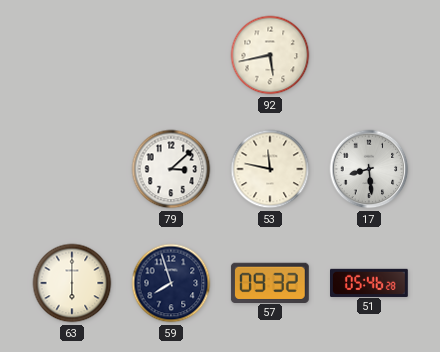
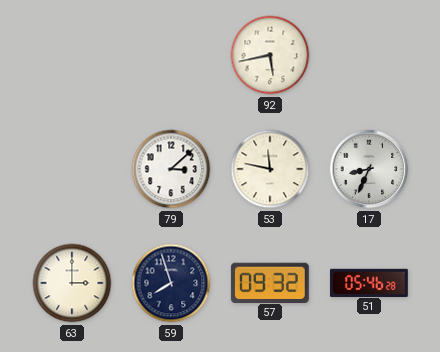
17: 8:29 -> 8:34 (369, 169)
63: 6:00 -> 3:00 (72, 283)
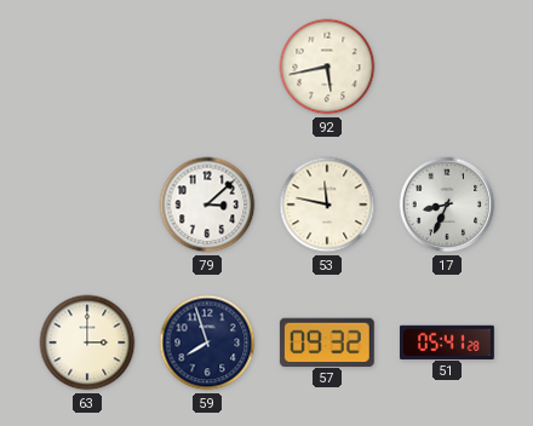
51: 05:46 -> 05:41 (448, 341)
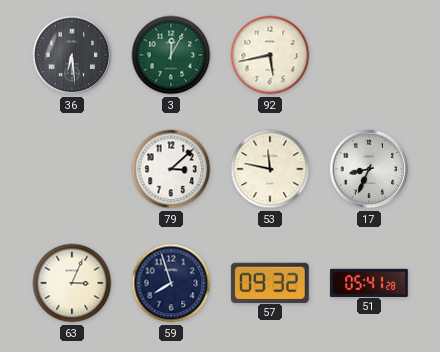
36: none -> 6:29 (72, 55)
3: none -> 12:05 (171, 55)
63: 3:00 -> 3:04 (72, 283)
